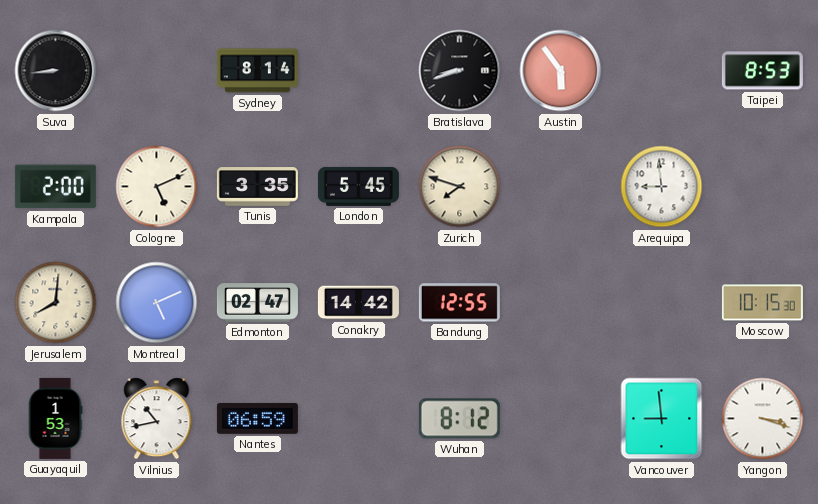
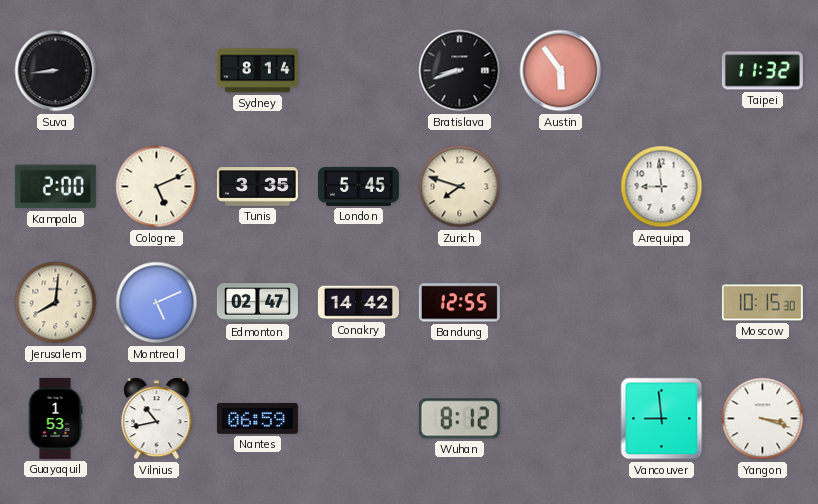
Taipei: 8:53 -> 11:32 (762, 71)
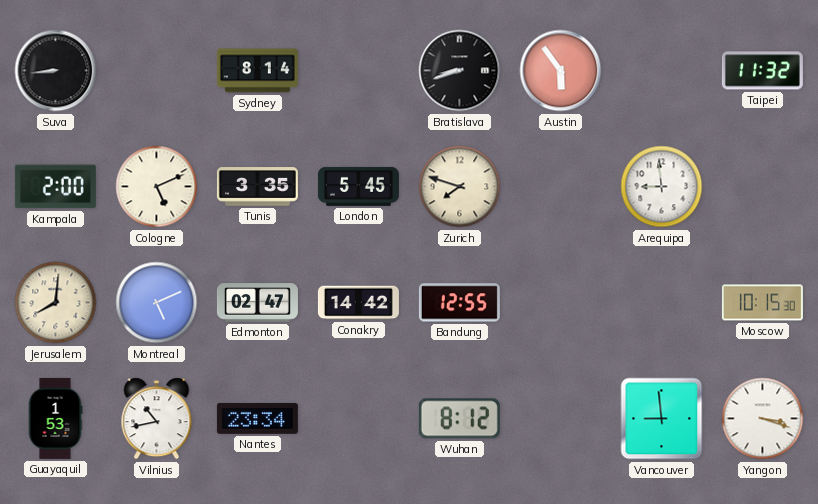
Nantes: 06:59 -> 23:34 (257, 418)
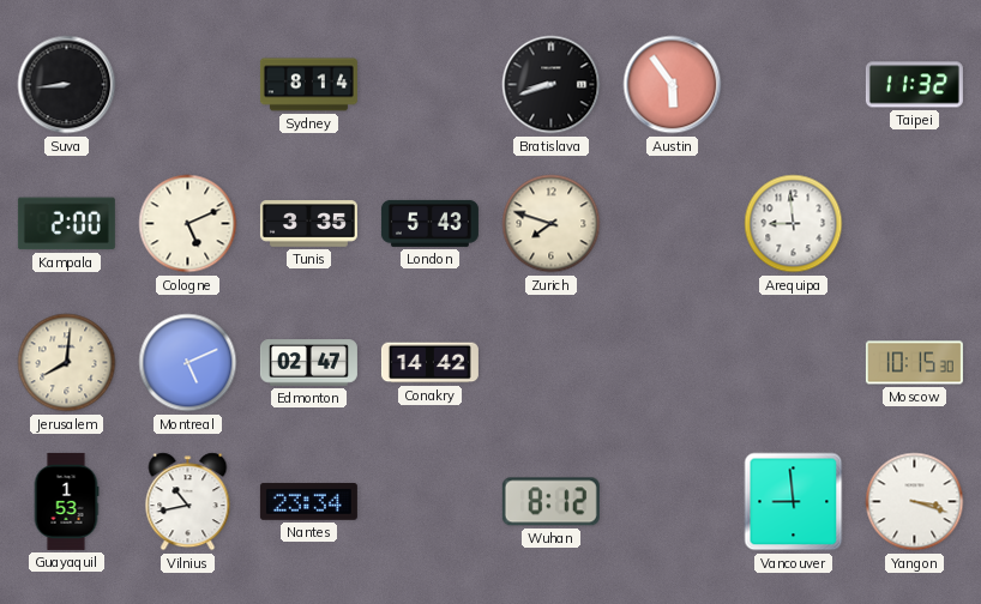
London: 5:45 -> 5:43 (429, 223)
Bandung: 12:55 -> none (459, 303)
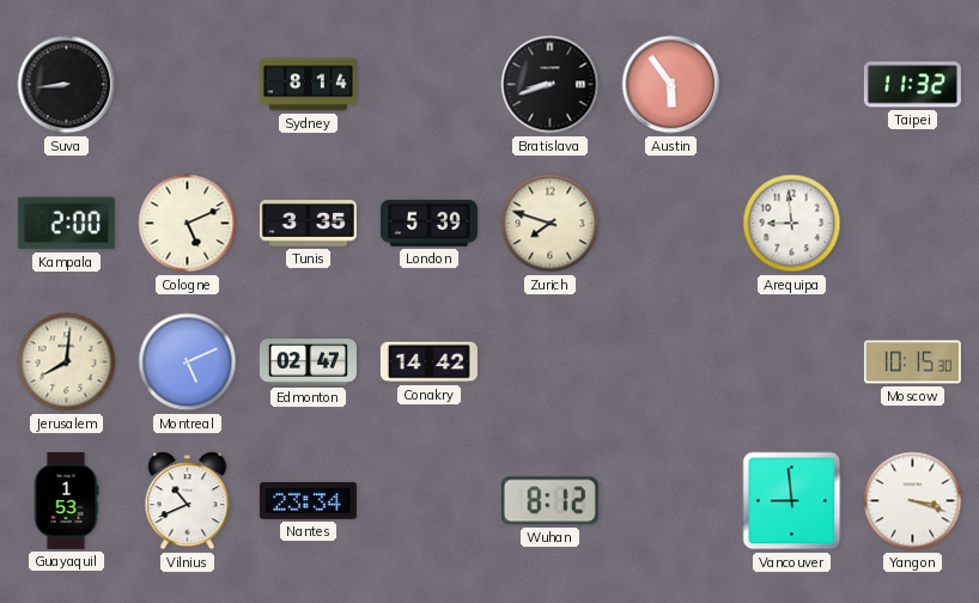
London: 5:43 -> 5:39 (428, 223)
Vilnius: 10:43 -> 10:41 (188, 501)
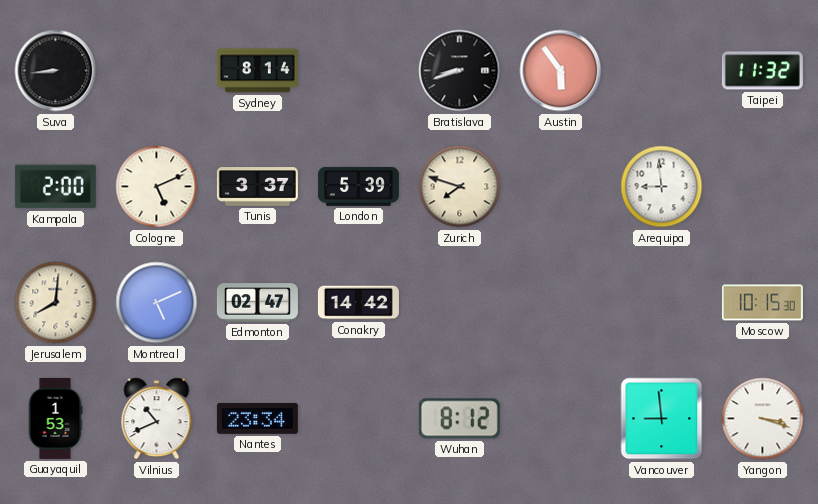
Tunis: 3:35 -> 3:37 (257, 187)
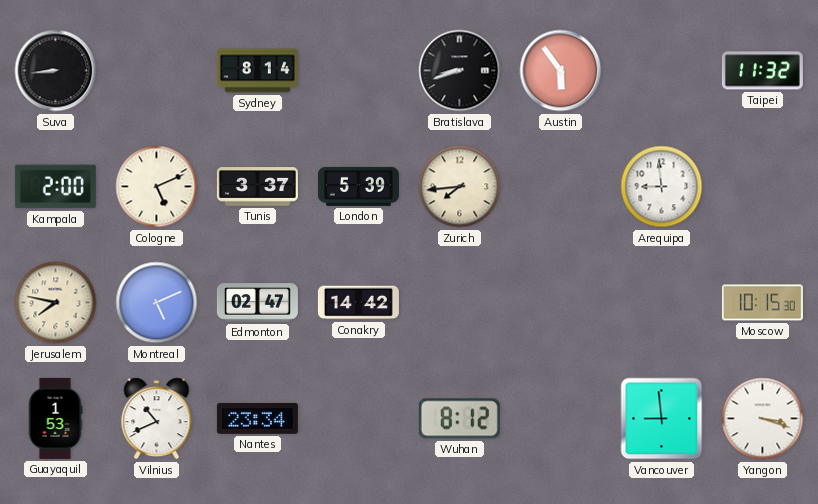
Zurich: 7:48 -> 7:44 (460, 187)
Jerusalem: 8:01 -> 7:47 (56, 303)
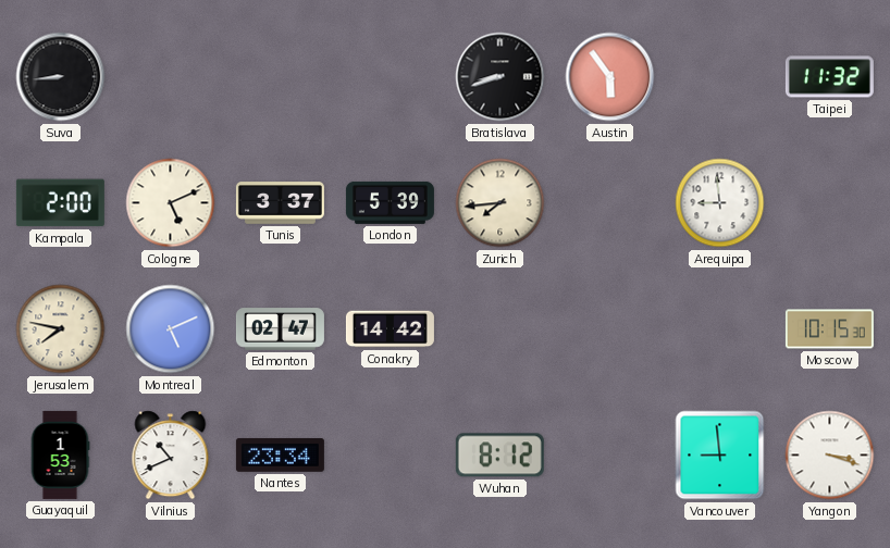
Sydney: 8:14 -> none (257, 71)
